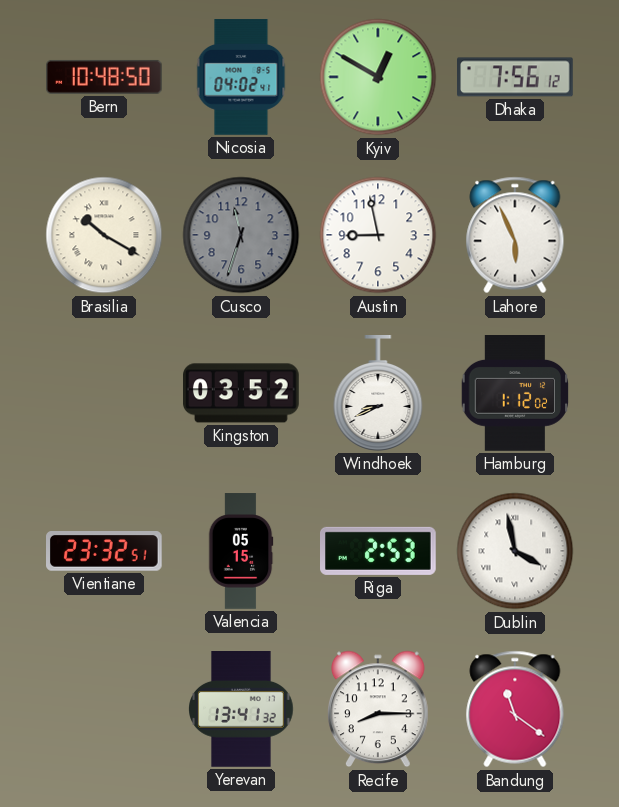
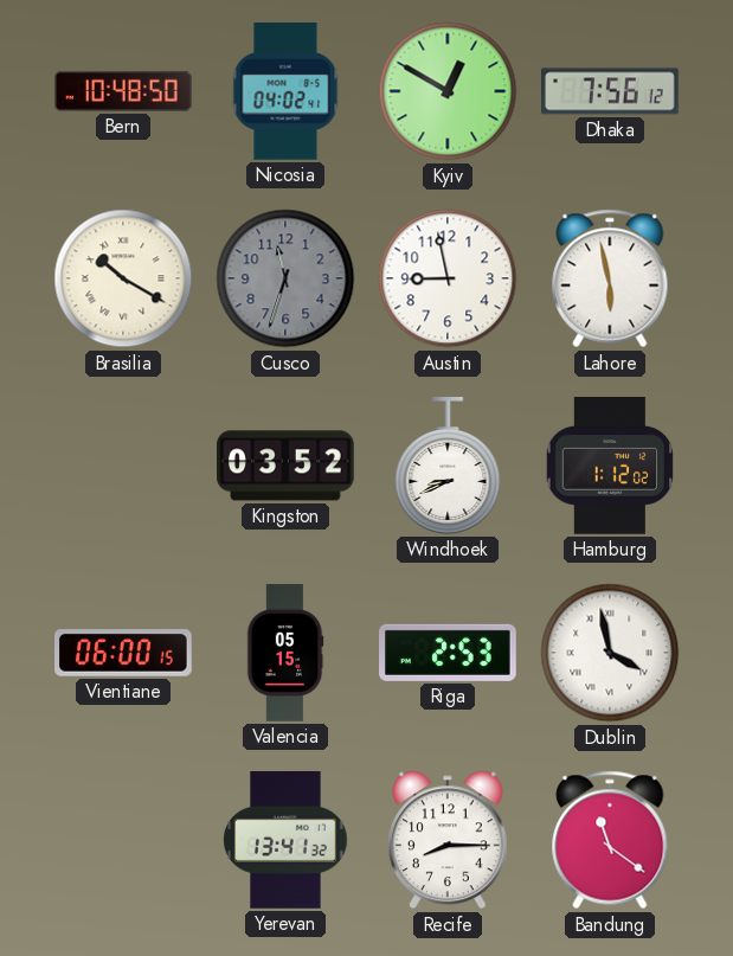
Lahore: 5:56 -> 5:58 (610, 278)
Vientiane: 23:32 -> 06:00 (124, 654)
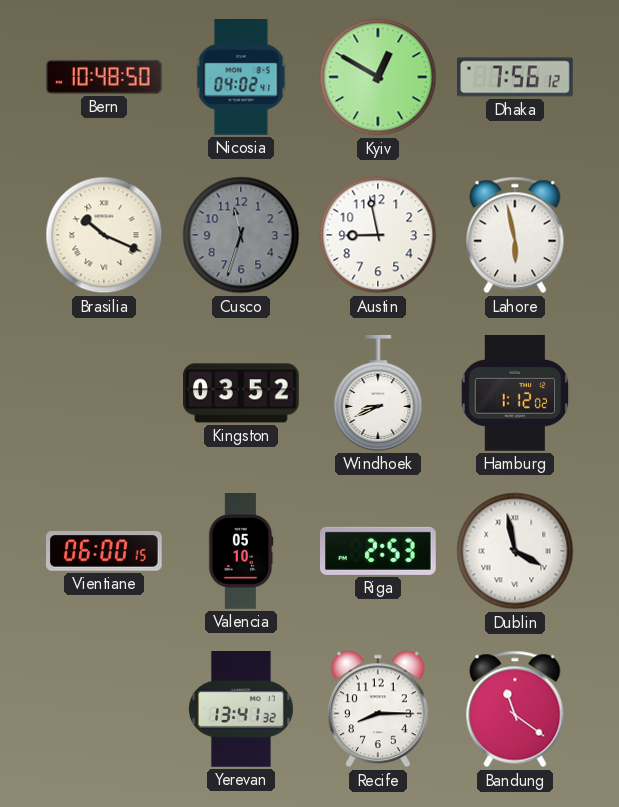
Brasilia: 10:20 -> 10:19 (104, 235)
Valencia: 05:15 -> 05:10 (241, 551)
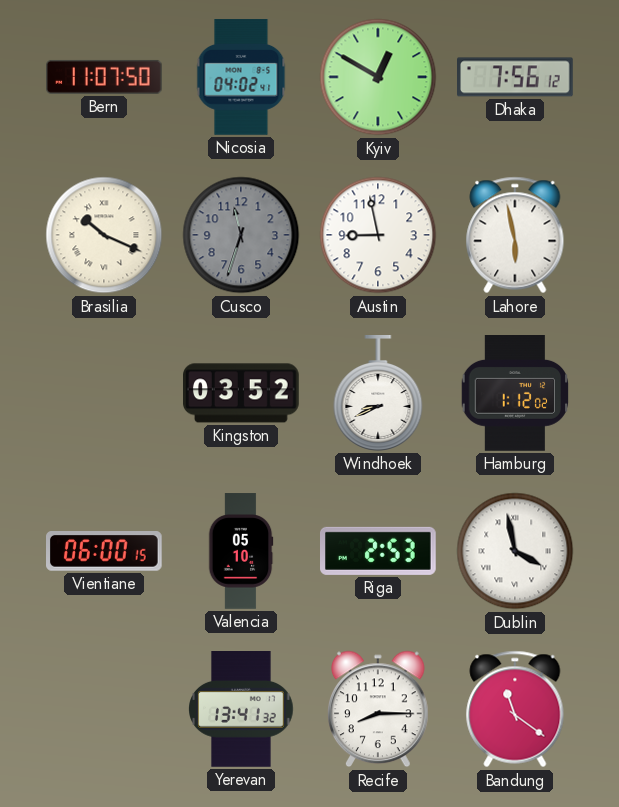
Bern: 10:48 -> 11:07 (105, 77)
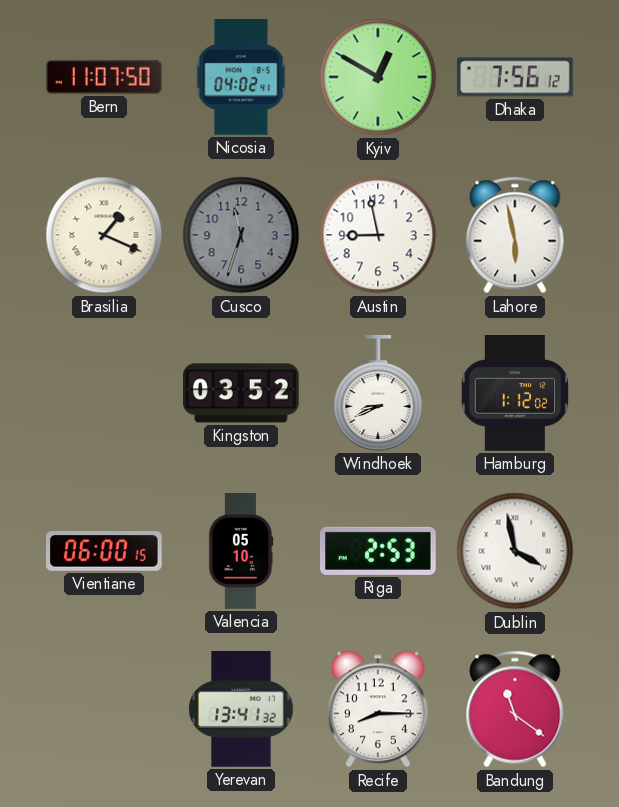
Brasilia: 10:19 -> 1:19 (104, 235)
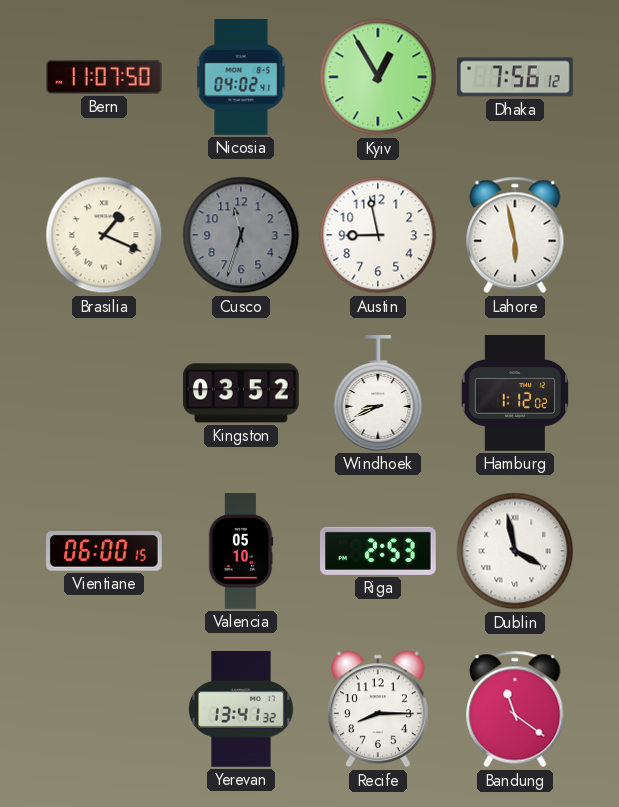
Kyiv: 12:50 -> 12:55 (378, 77)
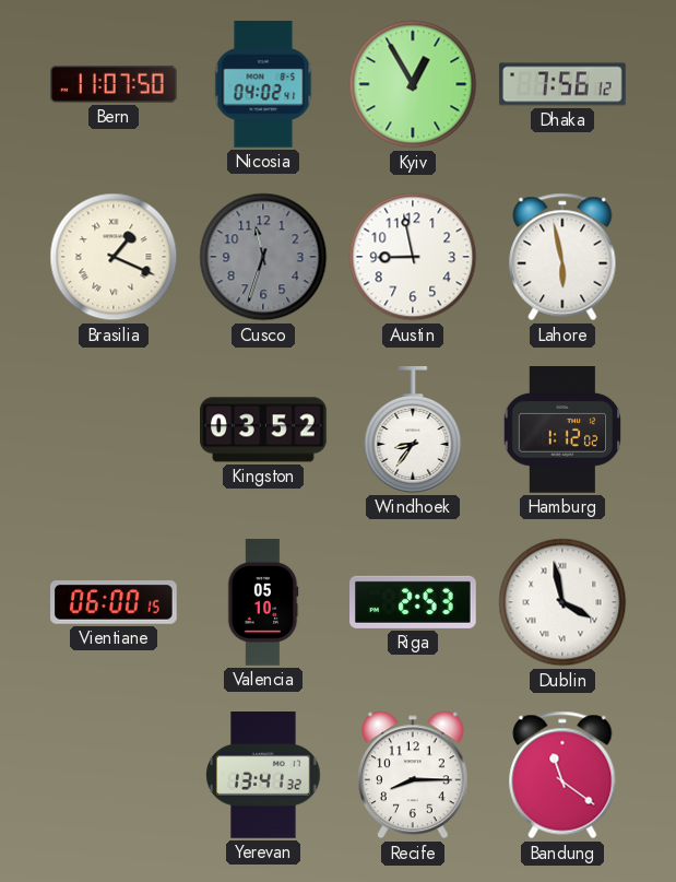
Windhoek: 8:41 -> 8:36 (413, 431)
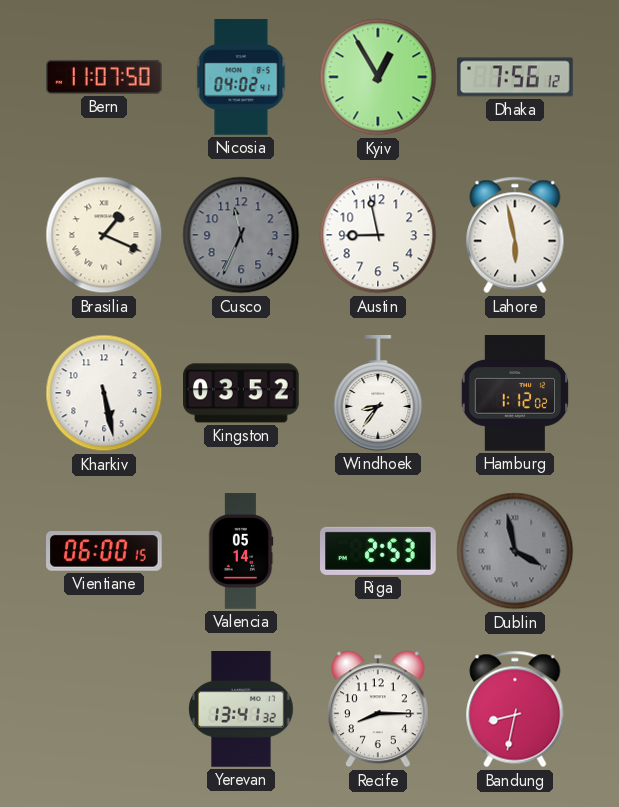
Cusco: 11:33 -> 11:34 (241, 235)
Kharkiv: none -> 5:28 (104, 393)
Valencia: 05:10 -> 05:14 (241, 551)
Dublin dial: white -> grey (515, 551)
Bandung: 11:21 -> 8:32 (515, 709)
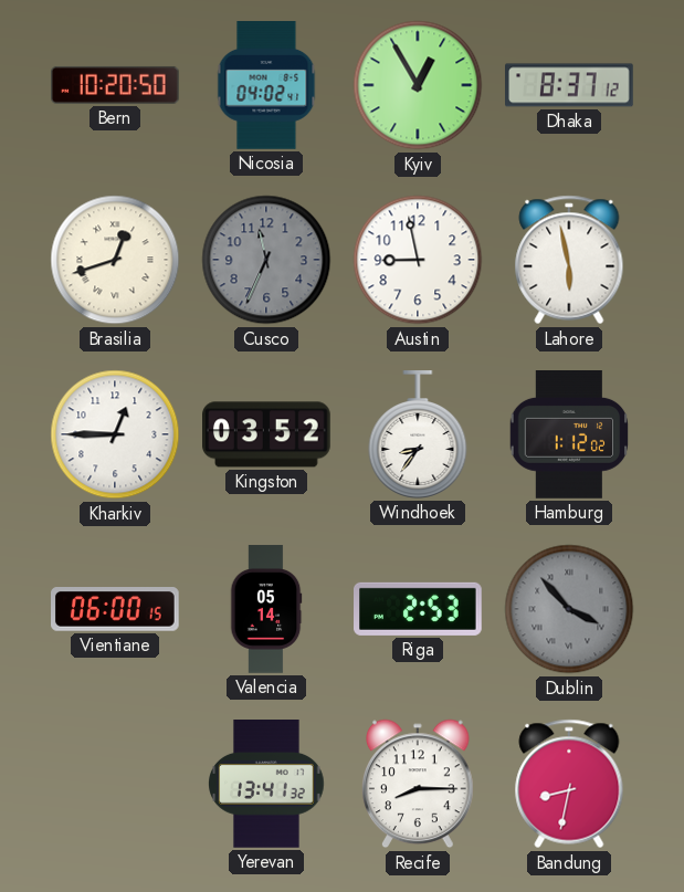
Bern: 11:07 -> 10:20 (116, 85)
Dhaka: 7:56 -> 8:37 (570, 85)
Brasilia: 1:19 -> 12:42 (115, 260)
Kharkiv: 5:28 -> 12:45 (115, 434)
Dublin: 3:58 -> 3:53 (569, 609)
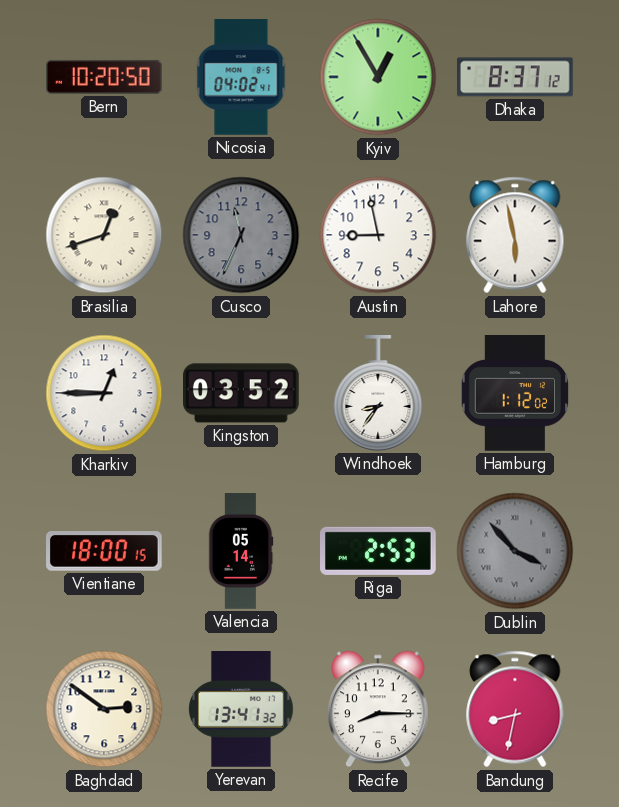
Vientiane: 06:00 -> 18:00 (105, 552)
Baghdad: none -> 2:51 (104, 709)
